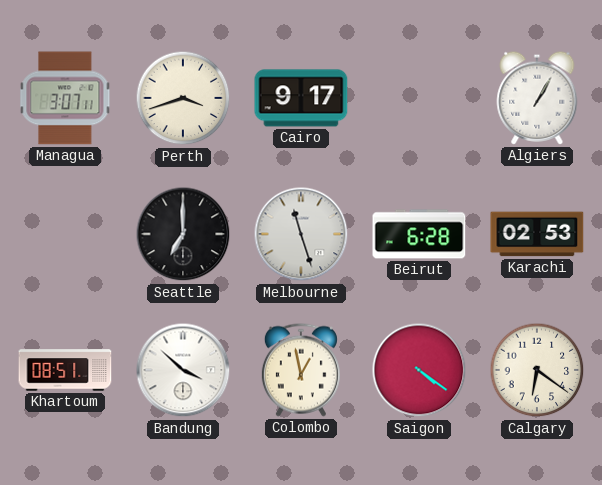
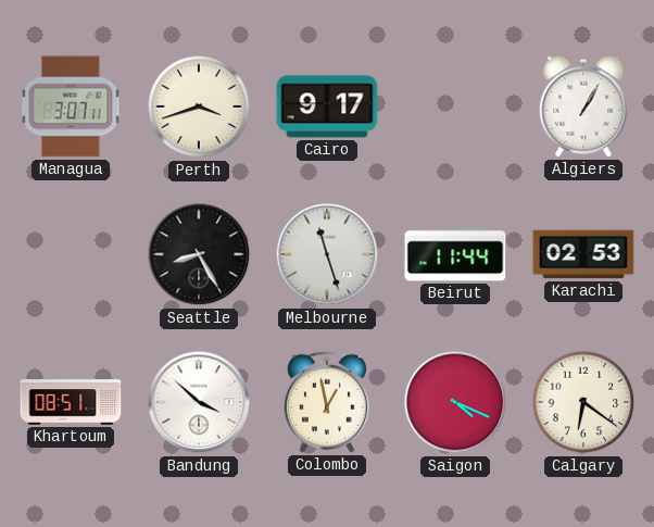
Seattle: 7:00 -> 8:25 (199, 254)
Beirut: 6:28 -> 11:44 (455, 254)
Saigon: 4:21 -> 4:19 (455, 402)
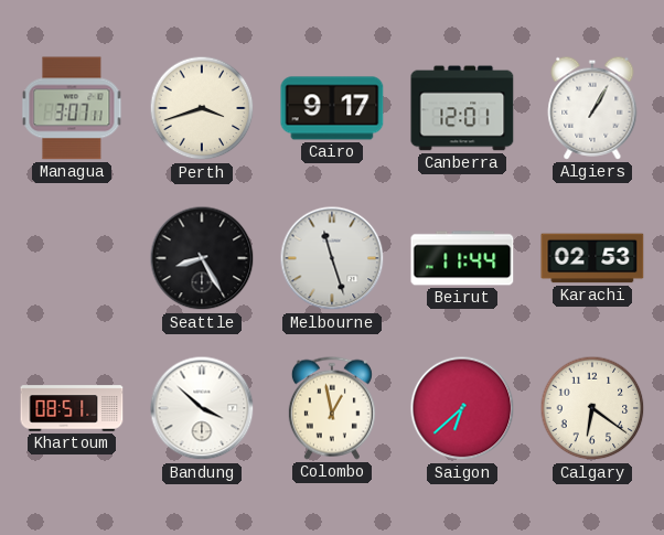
Canberra: none -> 12:01 (462, 108)
Saigon: 4:19 -> 6:38 (462, 408)
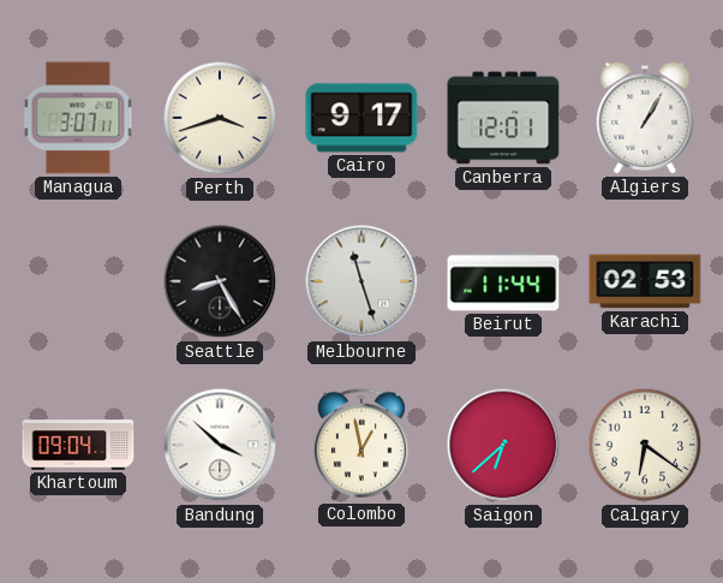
Khartoum: 08:51 -> 09:04 (78, 445)
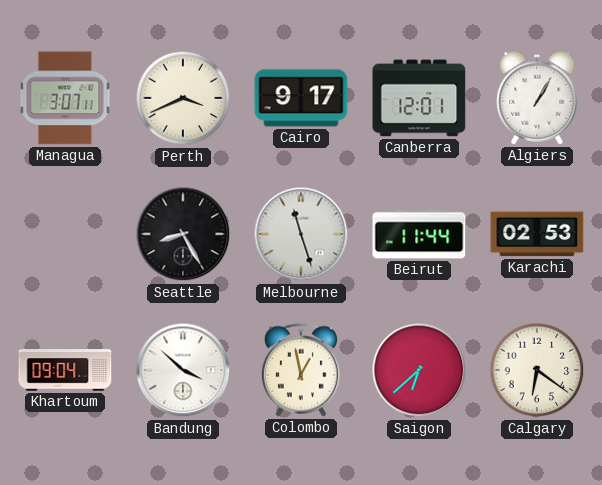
Perth: 3:42 -> 3:41 (183, 98)
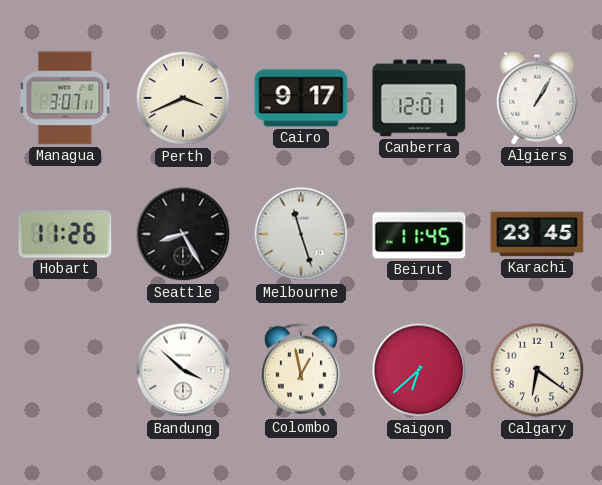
Hobart: none -> 11:26 (65, 234)
Beirut: 11:44 -> 11:45 (419, 234)
Karachi: 02:53 -> 23:45 (537, 234)
Khartoum: 09:04 -> none (65, 370)
